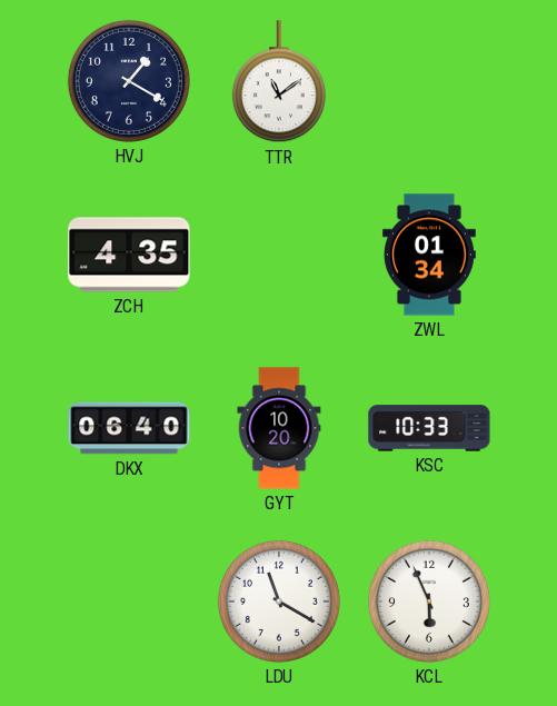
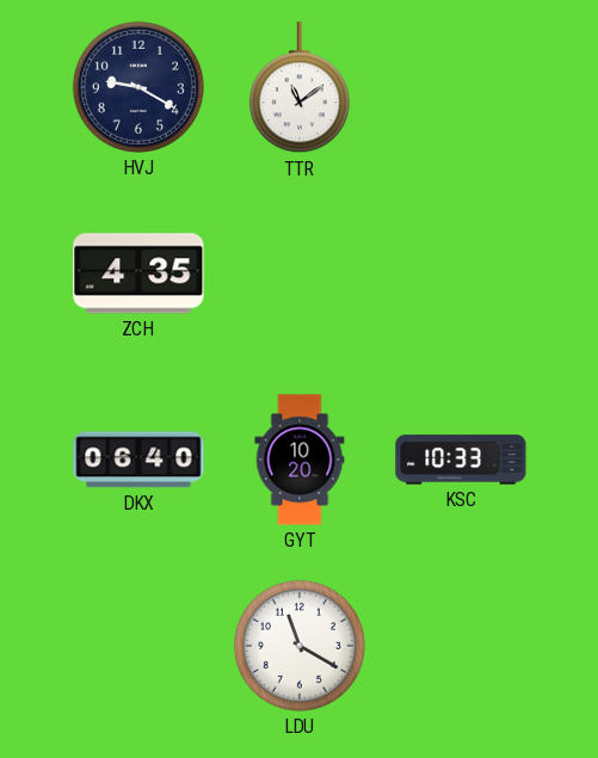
HVJ: 1:20 -> 9:20 (138, 87)
ZWL: 01:34 -> none (429, 255)
KCL: 5:56 -> none (429, 601)
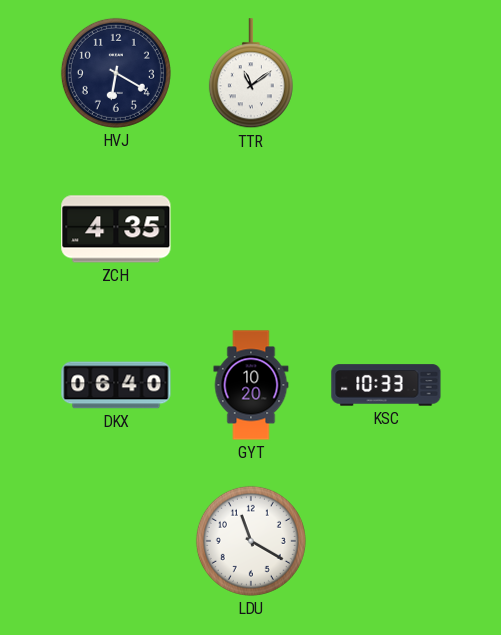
HVJ: 9:20 -> 6:20 (116, 73)
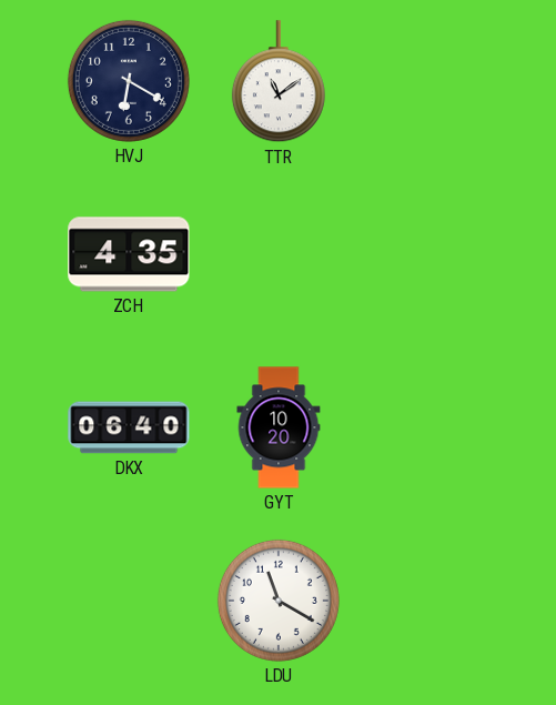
KSC: 10:33 -> none (386, 385)
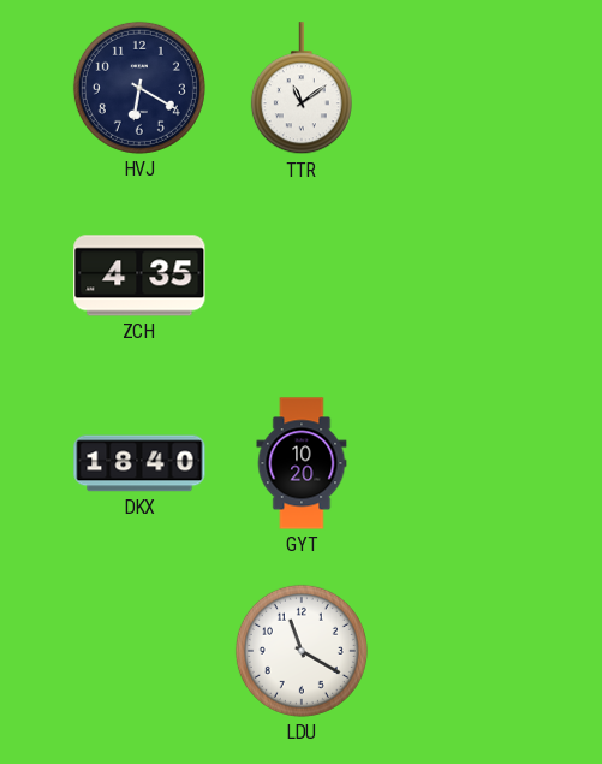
DKX: 06:40 -> 18:40 (139, 463)
